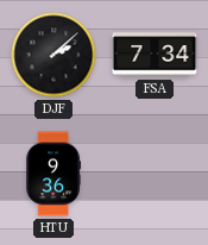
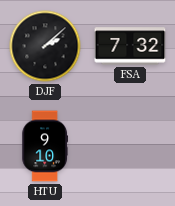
FSA: 7:34 -> 7:32 (130, 46)
HTU: 9:36 -> 9:10 (45, 146)
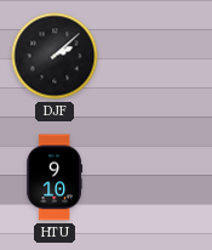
FSA: 7:32 -> none (130, 46)
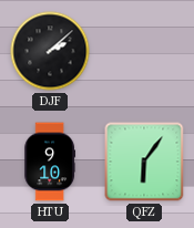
QFZ: none -> 6:06 (144, 162)
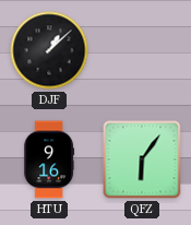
DJF: 2:08 -> 1:08 (49, 50)
HTU: 9:10 -> 9:16 (49, 159)
